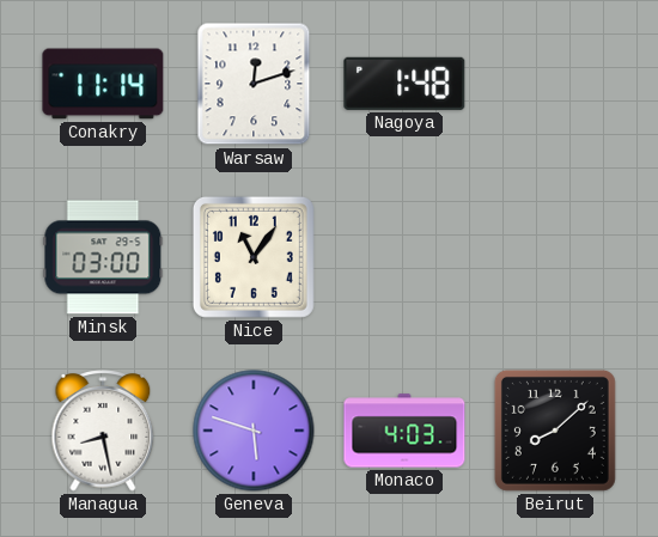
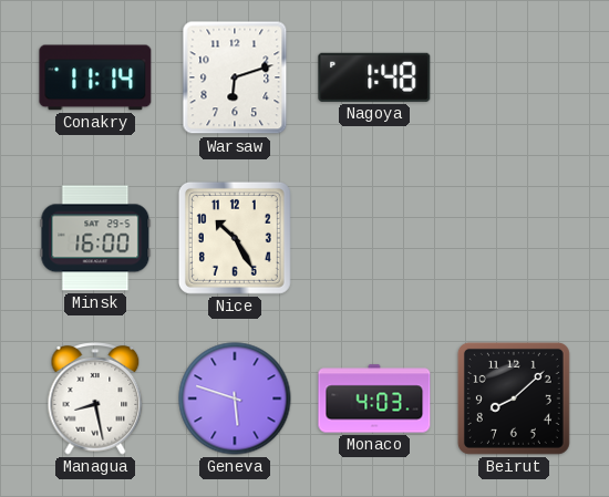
Warsaw: 12:12 -> 6:12 (235, 77)
Minsk: 03:00 -> 16:00 (95, 238)
Nice: 11:06 -> 10:25 (235, 238)
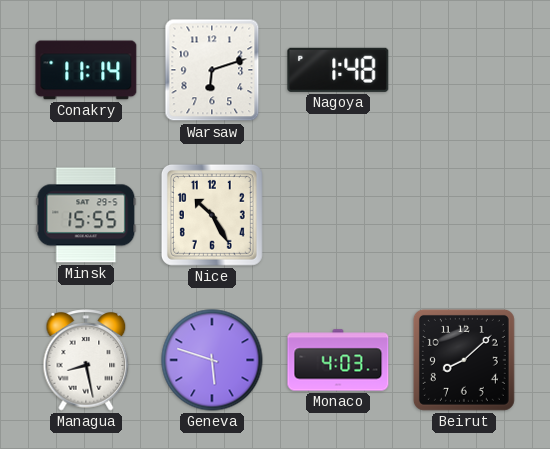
Minsk: 16:00 -> 15:55 (86, 215)
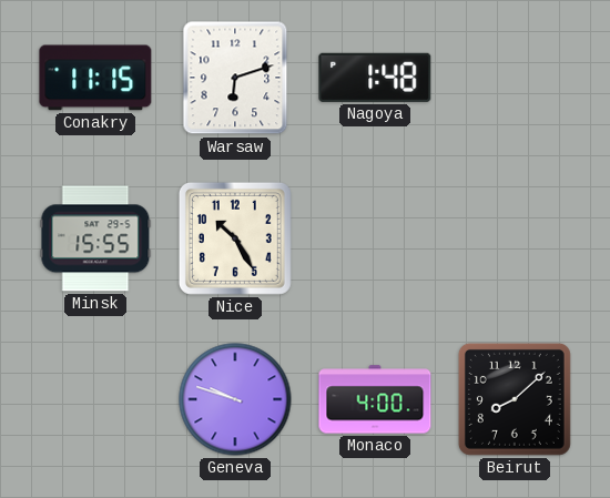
Conakry: 11:14 -> 11:15 (95, 78)
Managua: 8:28 -> none (86, 360)
Geneva: 5:48 -> 9:48 (235, 399)
Monaco: 4:03 -> 4:00 (375, 399)
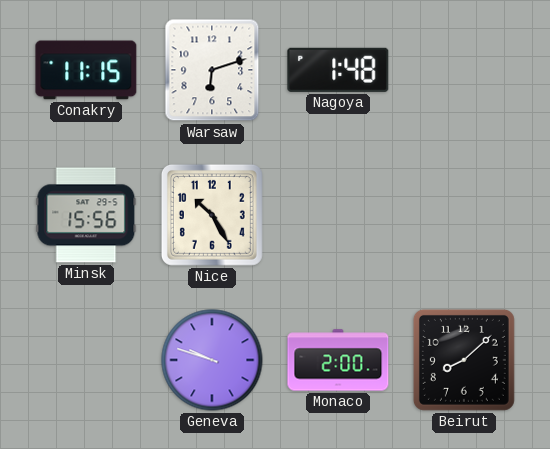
Minsk: 15:55 -> 15:56 (86, 215)
Monaco: 4:00 -> 2:00 (338, 360)
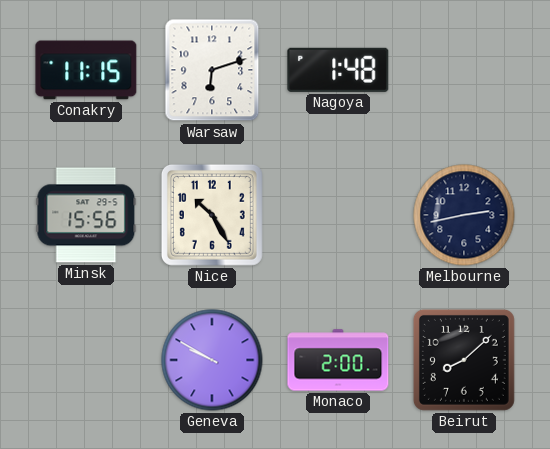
Melbourne: none -> 2:43 (464, 215)
Geneva: 9:48 -> 9:50 (212, 360)
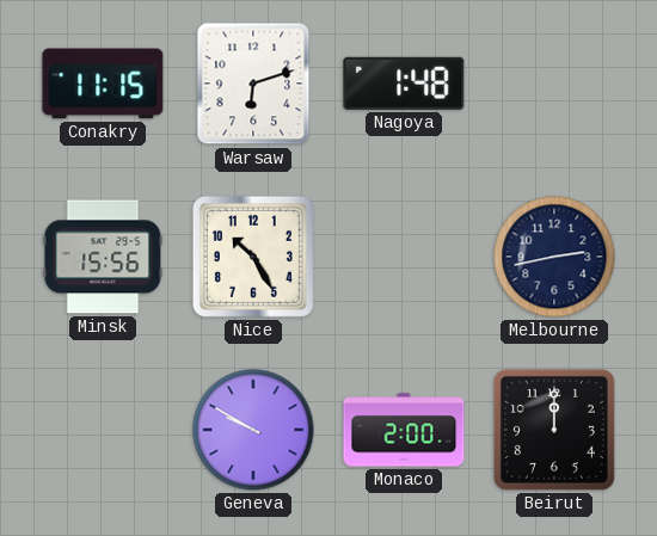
Beirut: 8:08 -> 12:00 (554, 430)
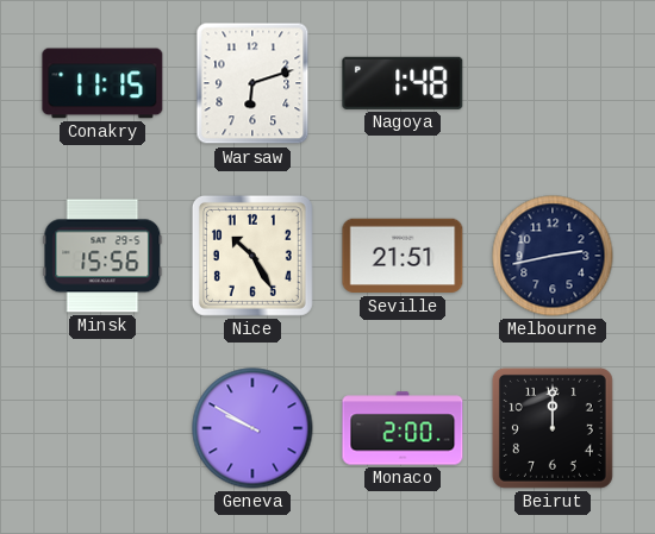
Seville: none -> 21:51 (403, 256)
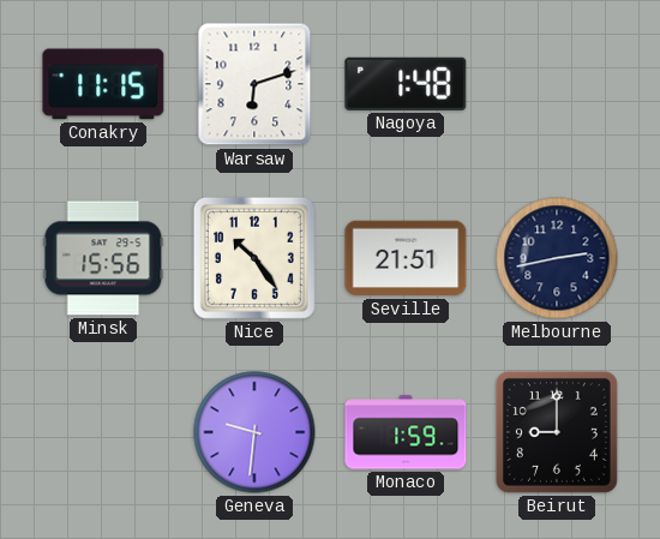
Nice: 10:25 -> 10:24 (254, 258)
Geneva: 9:50 -> 9:31 (254, 432)
Monaco: 2:00 -> 1:59 (406, 432)
Beirut: 12:00 -> 9:00 (557, 432)
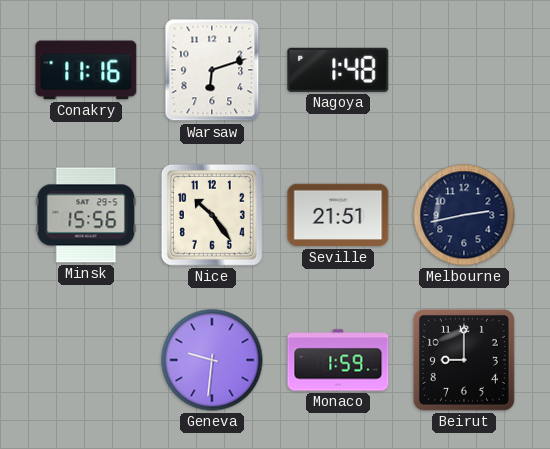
Conakry: 11:15 -> 11:16 (86, 70)
